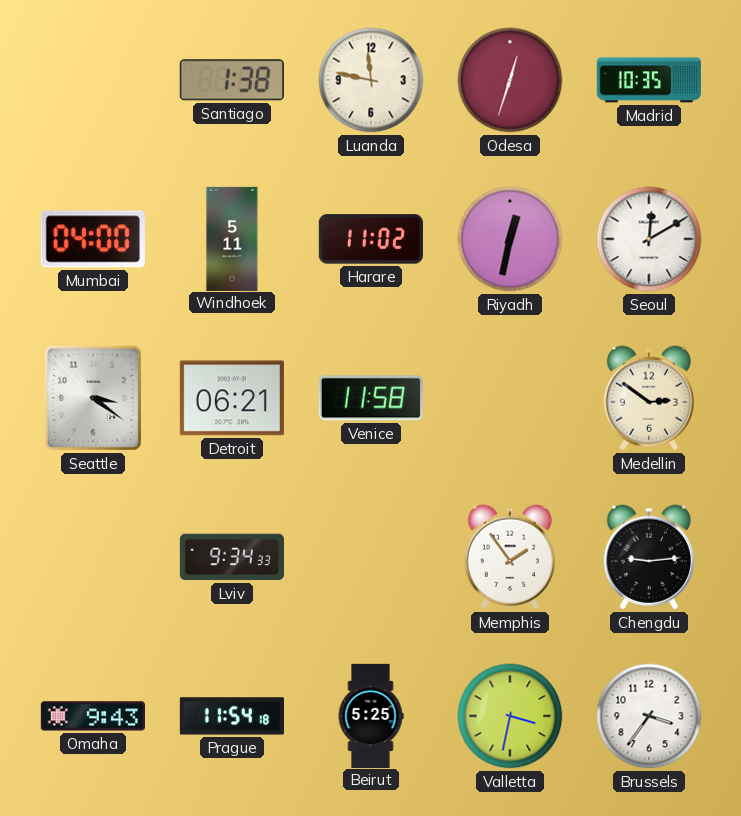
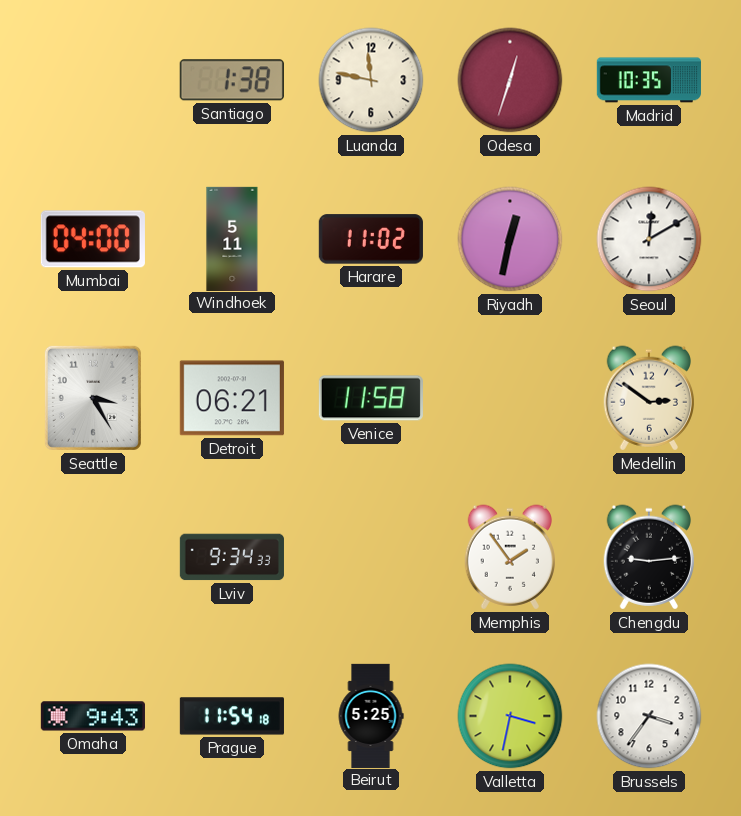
Seattle: 3:21 -> 3:25 (93, 398)
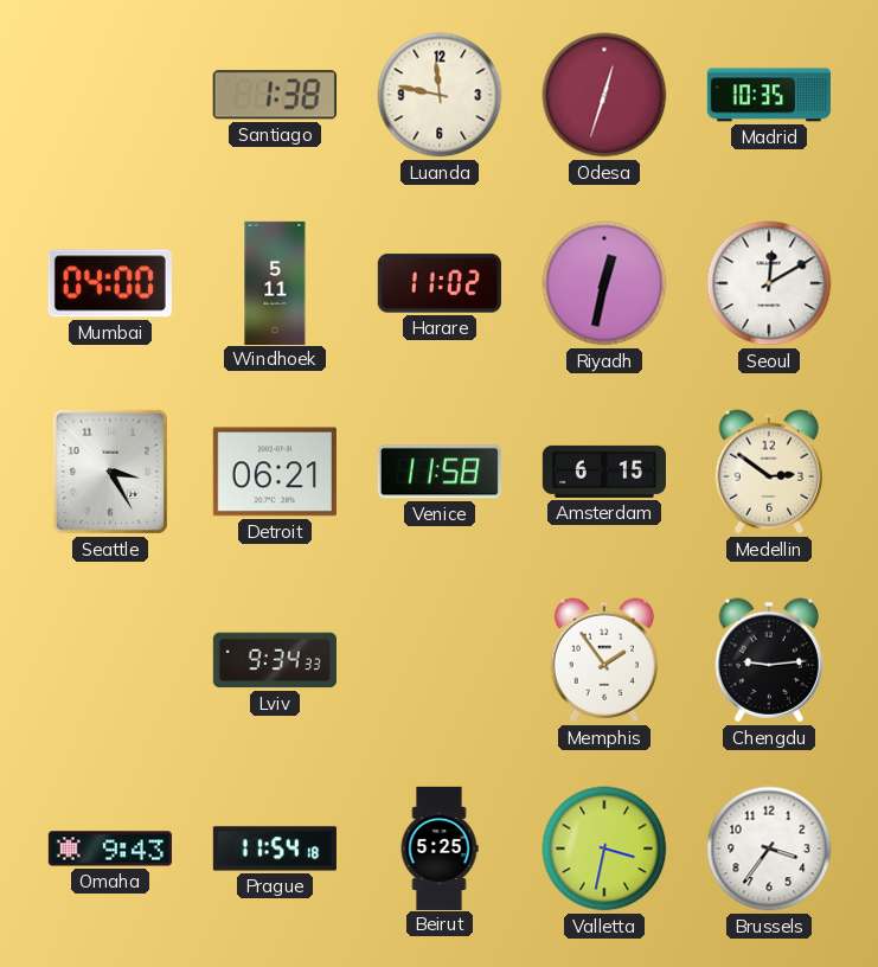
Amsterdam: none -> 6:15 (604, 472)
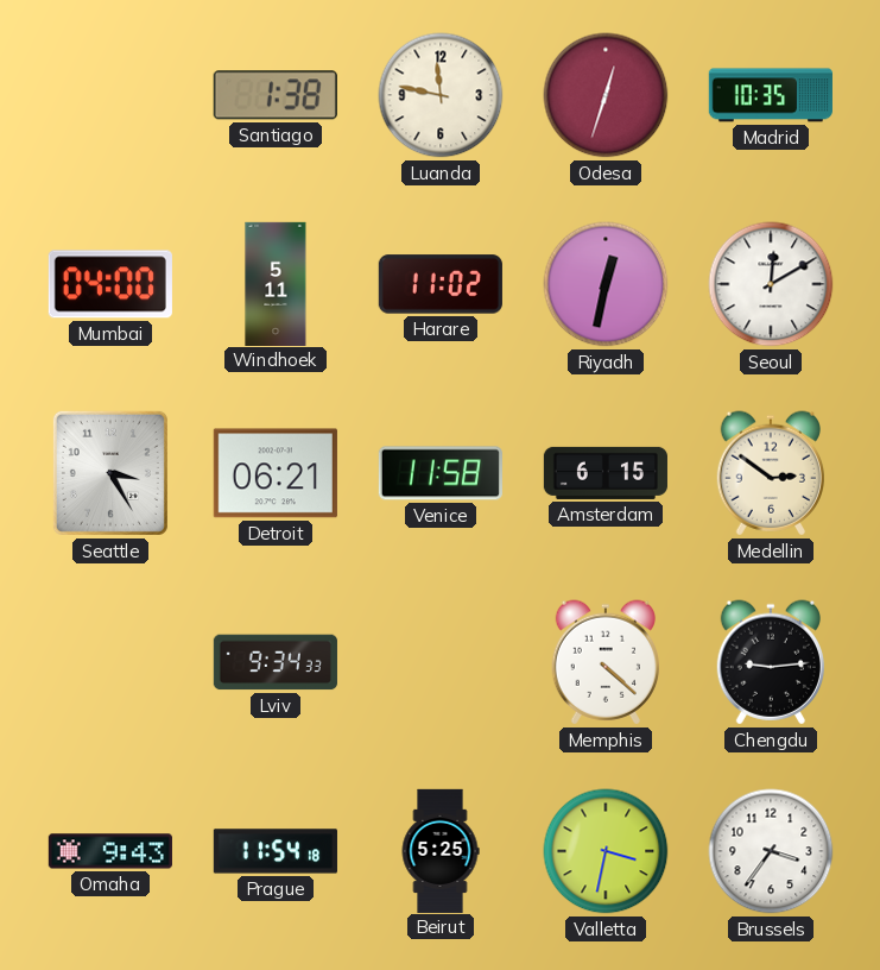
Memphis: 1:54 -> 4:22 (604, 662)
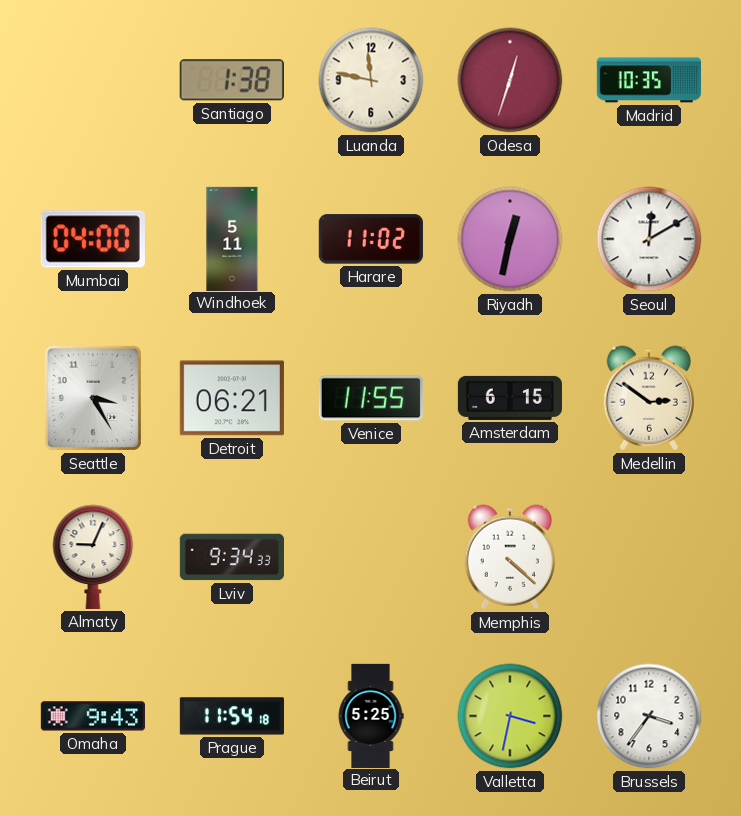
Venice: 11:58 -> 11:55 (371, 398)
Almaty: none -> 9:04 (93, 557)
Chengdu: 9:14 -> none (770, 662)
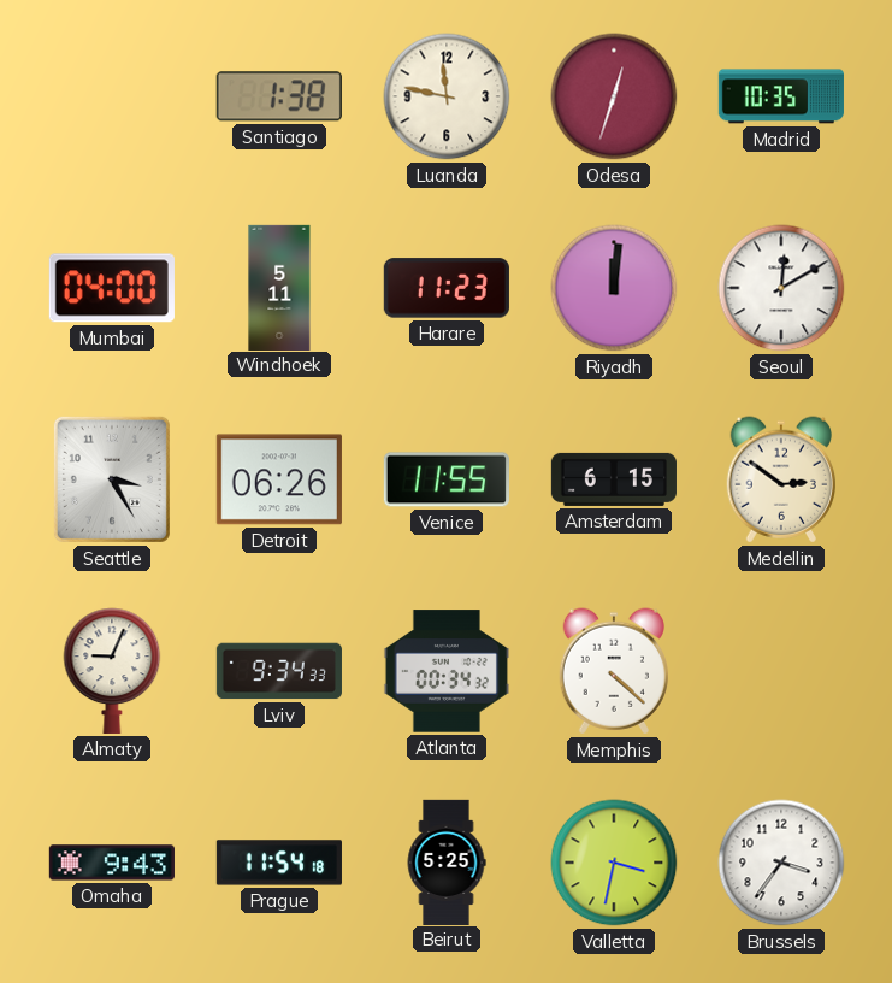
Harare: 11:02 -> 11:23 (447, 288)
Riyadh: 12:32 -> 12:01 (614, 288)
Detroit: 06:21 -> 06:26 (279, 479)
Atlanta: none -> 00:34 (447, 671)
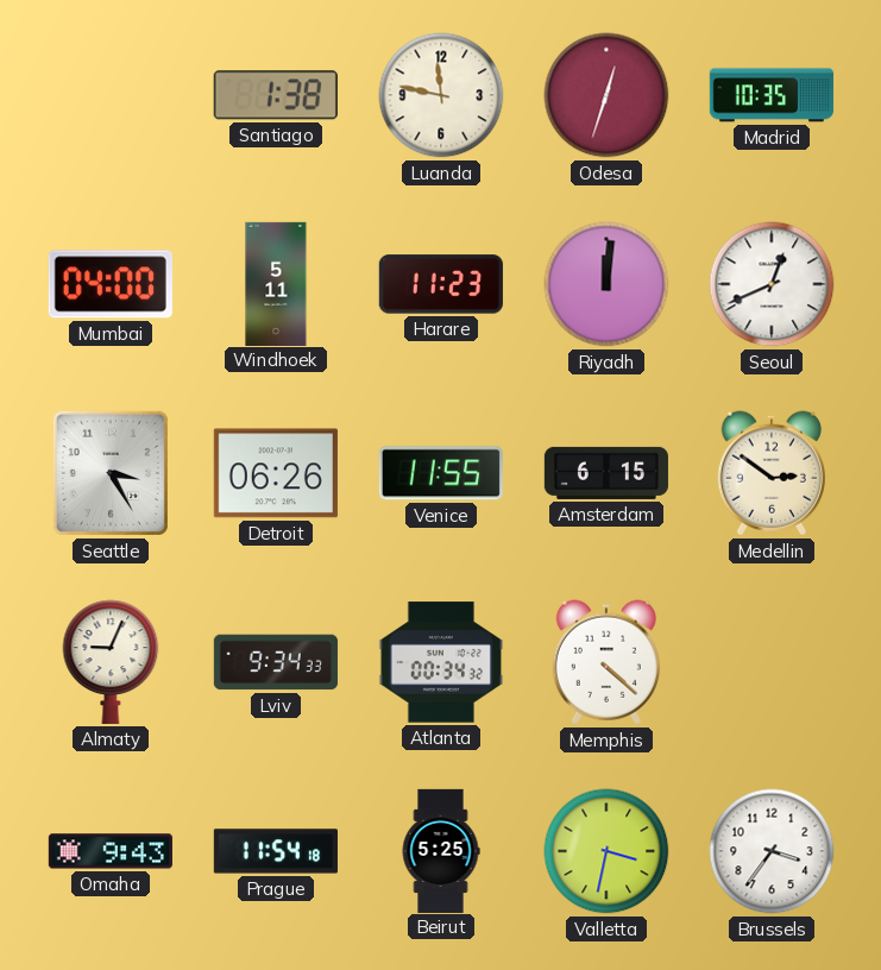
Seoul: 12:10 -> 12:41 (772, 284)
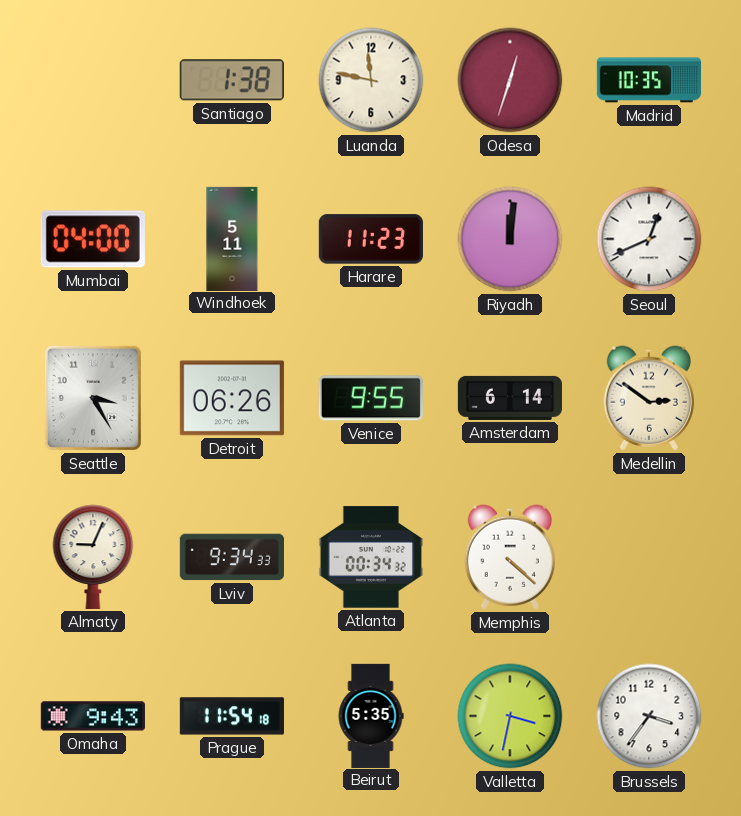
Venice: 11:55 -> 9:55 (371, 398)
Amsterdam: 6:15 -> 6:14 (510, 398)
Beirut: 5:25 -> 5:35 (371, 715)
